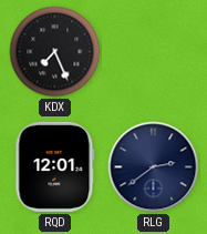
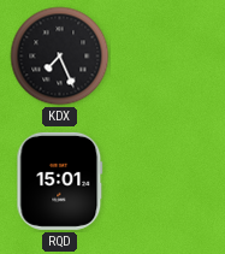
RQD: 12:01 -> 15:01 (60, 181)
RLG: 2:39 -> none (154, 167)
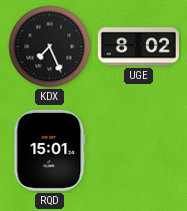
UGE: none -> 8:02 (138, 47)
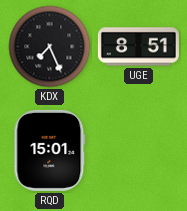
UGE: 8:02 -> 8:51 (138, 47)
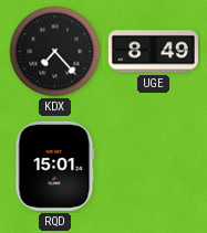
KDX: 7:26 -> 7:23 (55, 52)
UGE: 8:51 -> 8:49 (153, 52)
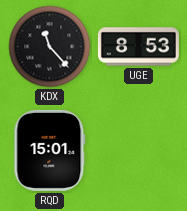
KDX: 7:23 -> 11:23 (50, 47)
UGE: 8:49 -> 8:53 (138, 47)
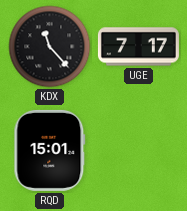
UGE: 8:53 -> 7:17 (138, 47)
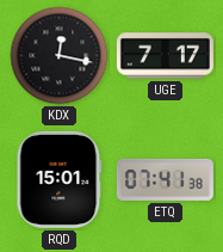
KDX: 11:23 -> 12:17 (60, 56)
ETQ: none -> 07:41 (165, 179)
